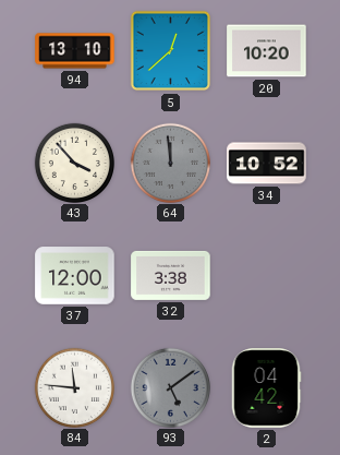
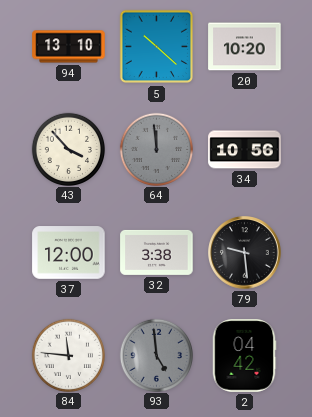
5: 12:38 -> 10:22 (157, 47)
34: 10:52 -> 10:56 (245, 150)
79: none -> 9:29 (245, 253)
93: 5:09 -> 4:59 (156, 355)
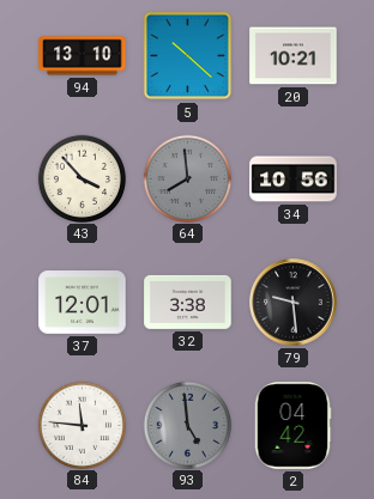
20: 10:20 -> 10:21 (294, 56)
64: 11:59 -> 7:59 (187, 178)
37: 12:00 -> 12:01 (83, 303)
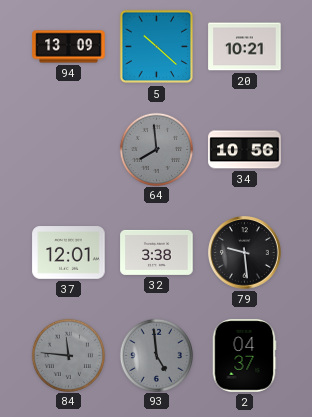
94: 13:10 -> 13:09 (69, 47)
43: 3:53 -> none (82, 178)
84 dial: white -> grey (68, 355)
2: 04:42 -> 04:37 (244, 356)
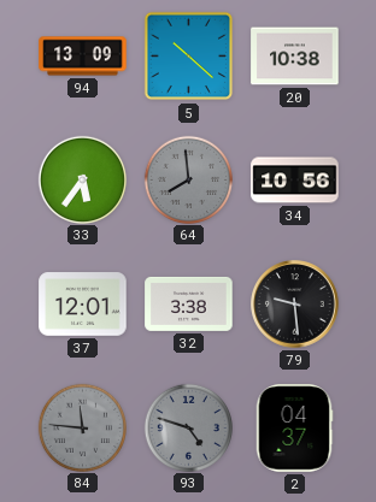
20: 10:21 -> 10:38 (295, 57)
33: none -> 5:36 (82, 179)
93: 4:59 -> 4:48 (188, 427)
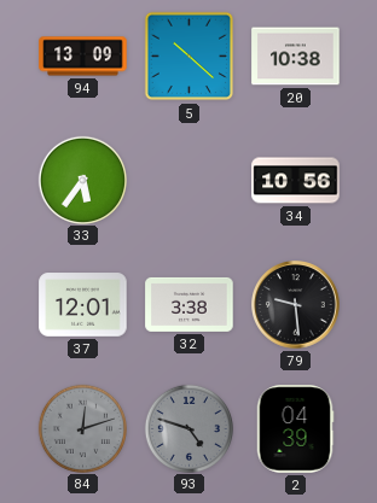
64: 7:59 -> none (188, 179)
84: 11:46 -> 12:12 (82, 428)
2: 04:37 -> 04:39 (295, 429)
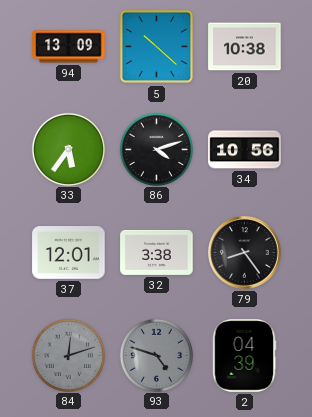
86: none -> 4:12 (156, 149)
79: 9:29 -> 8:24 (245, 253)
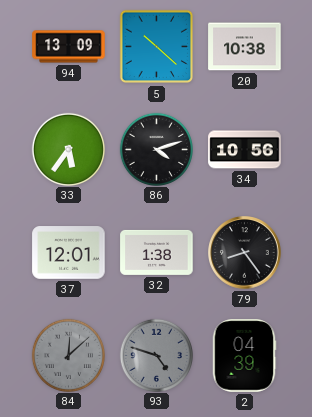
32: 3:38 -> 1:38 (157, 252)
84: 12:12 -> 12:08 (68, 355)
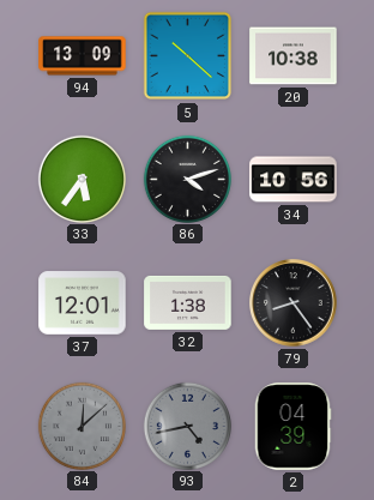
93: 4:48 -> 4:43 (187, 426)
